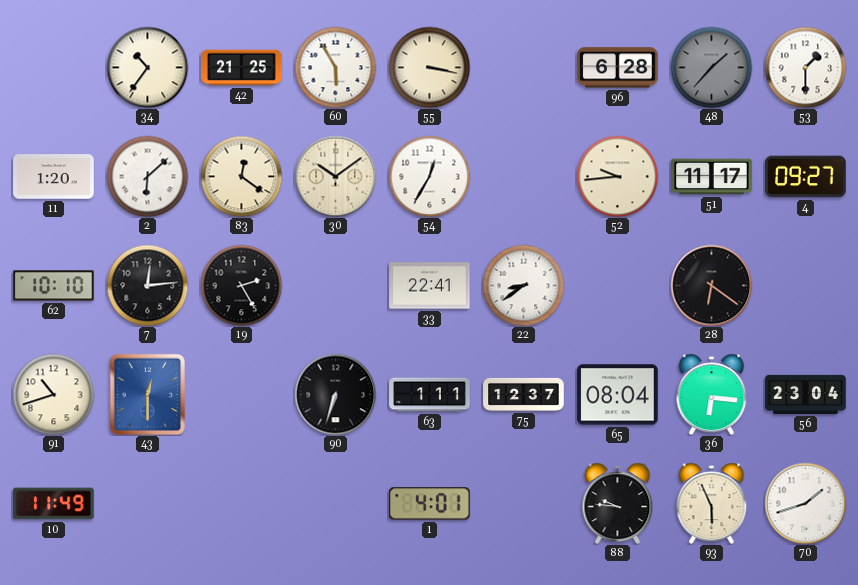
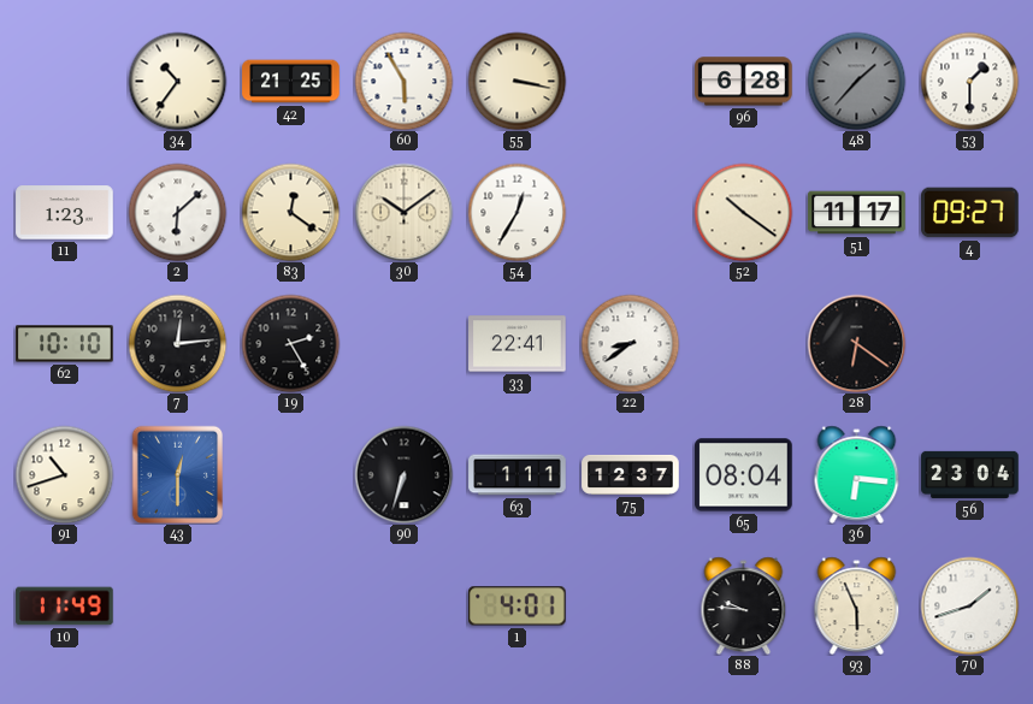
11: 1:20 -> 1:23 (65, 213)
52: 9:44 -> 10:21 (743, 212)
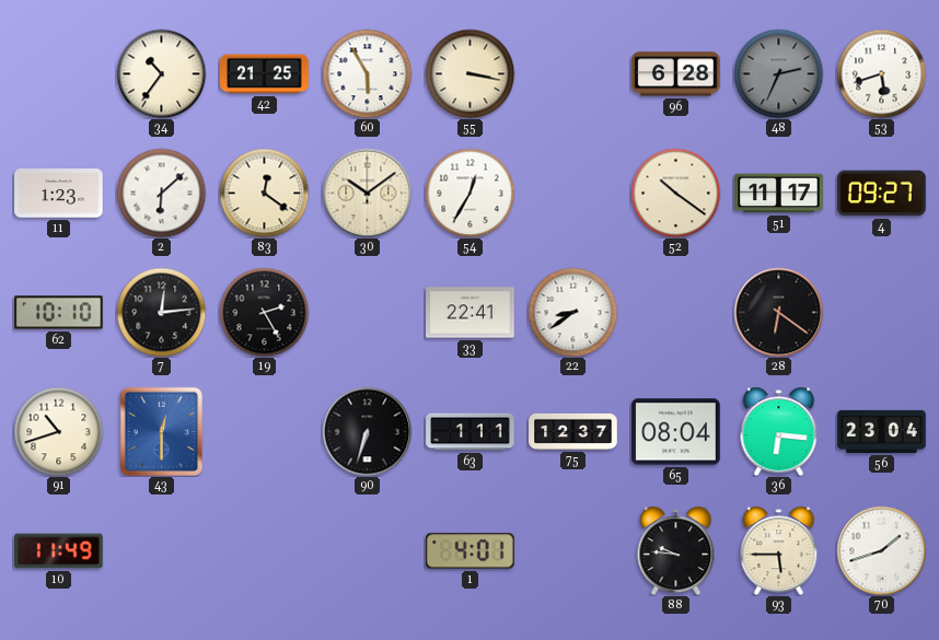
48: 1:37 -> 2:34 (778, 73)
53: 1:30 -> 5:42 (881, 73)
93: 5:56 -> 5:45 (779, 550)
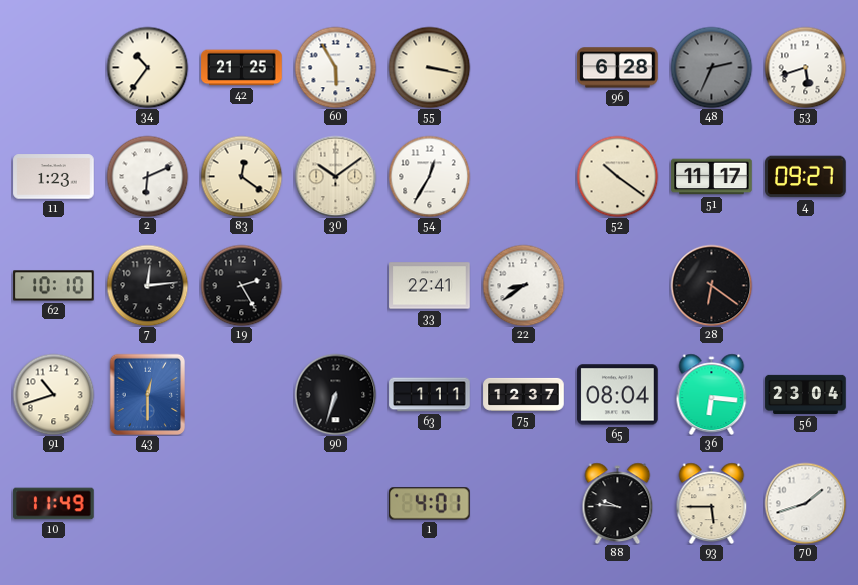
2: 6:08 -> 6:11 (147, 176)
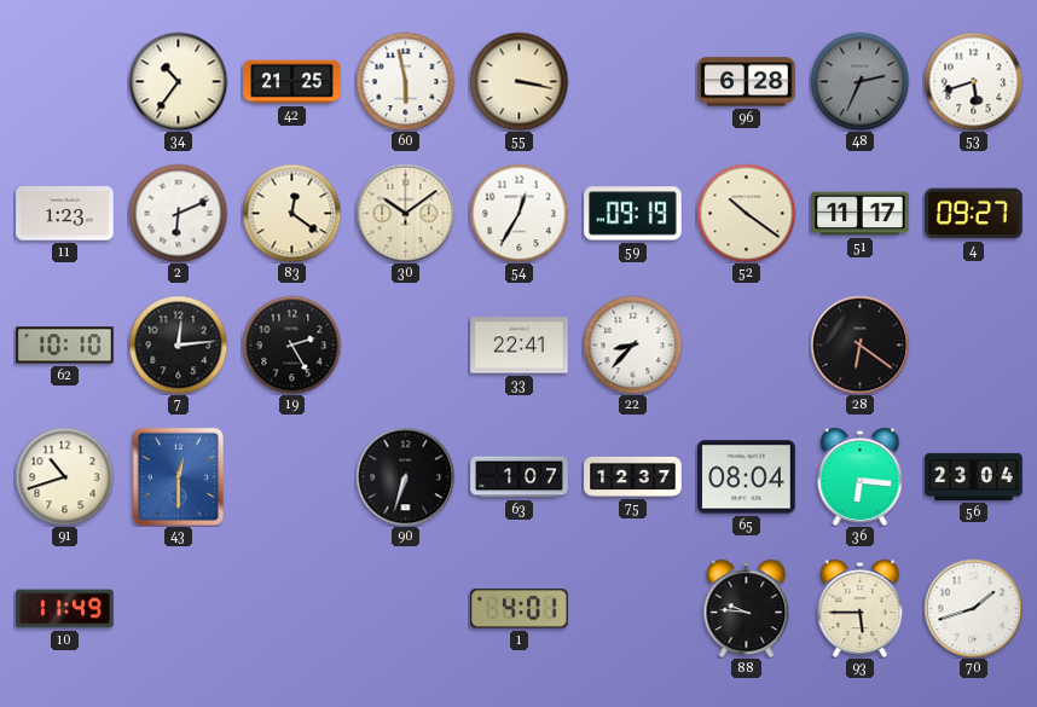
60: 5:55 -> 5:58 (405, 81)
59: none -> 09:19 (633, 214)
22: 8:39 -> 8:37 (632, 344)
63: 1:11 -> 1:07 (520, 477)
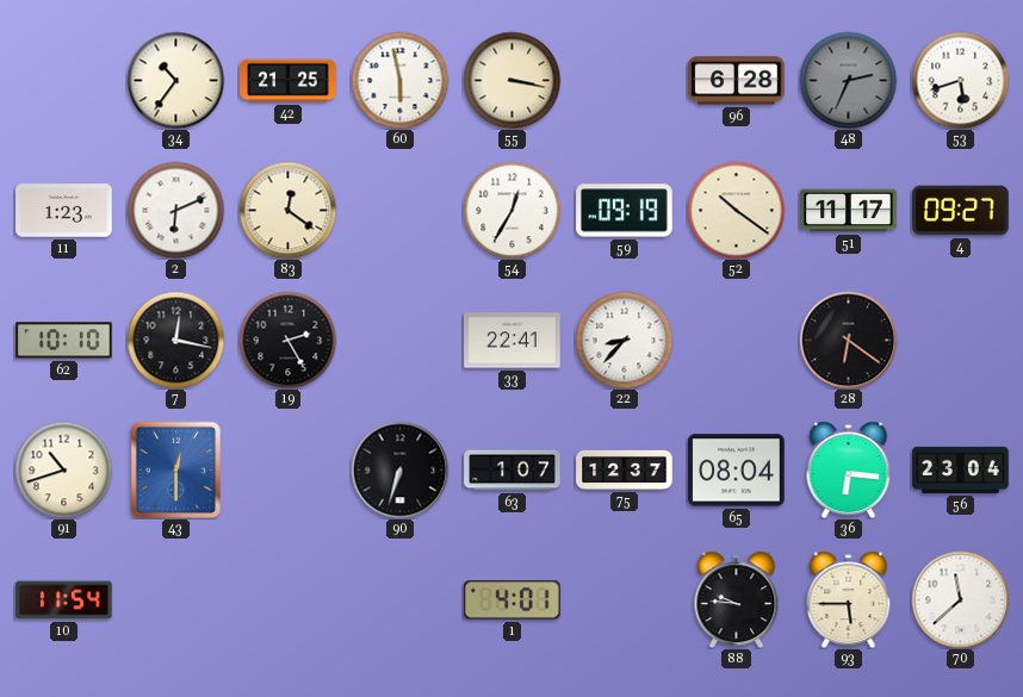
30: 10:09 -> none (405, 213)
7: 12:14 -> 12:17 (175, 340)
10: 11:49 -> 11:54 (64, 600)
70: 1:42 -> 11:38 (960, 599)
